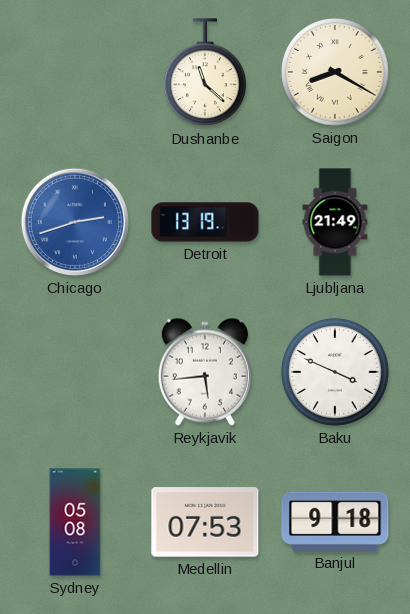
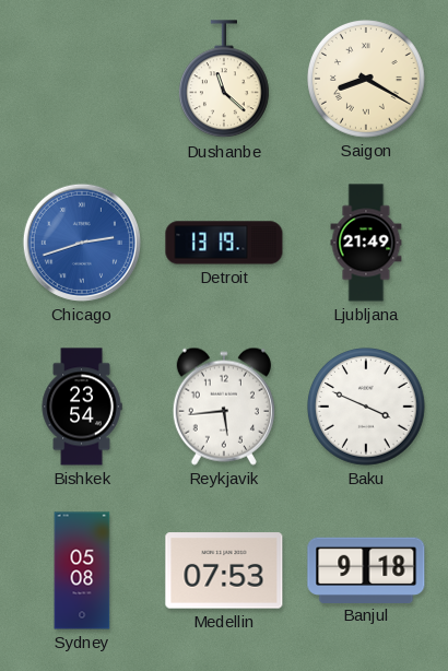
Bishkek: none -> 23:54 (82, 407)
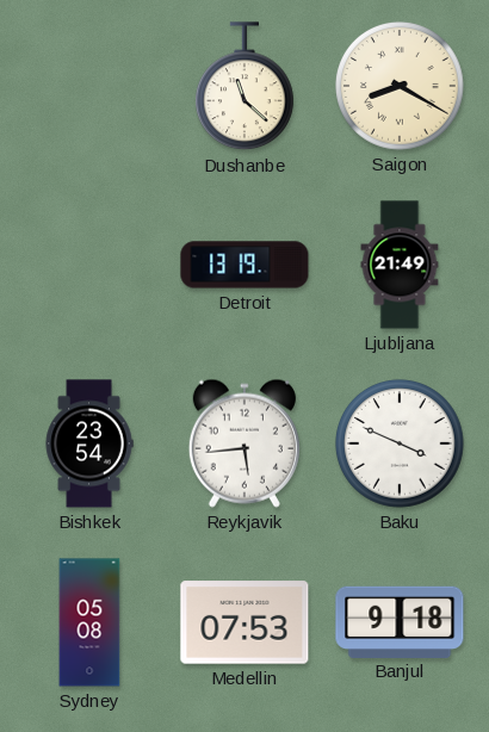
Chicago: 2:42 -> none (82, 243)
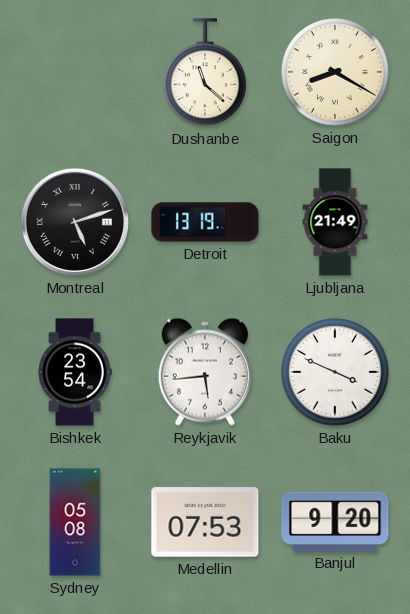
Montreal: none -> 5:12 (75, 222)
Banjul: 9:18 -> 9:20 (335, 521)
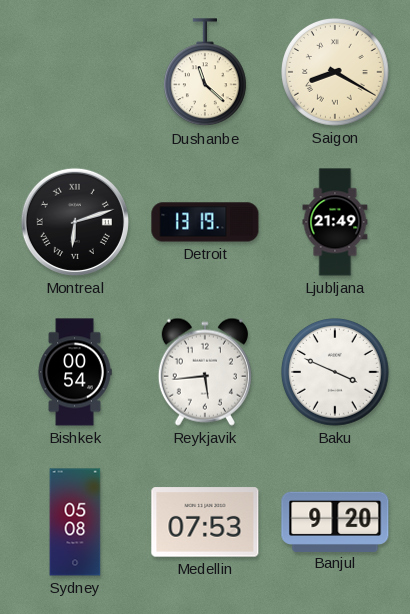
Montreal: 5:12 -> 6:12 (75, 222)
Bishkek: 23:54 -> 00:54 (75, 372)
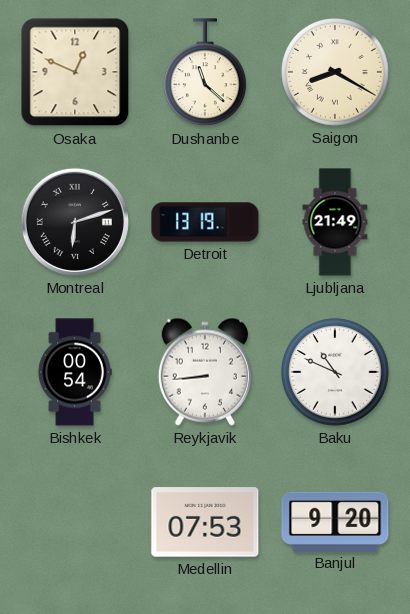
Osaka: none -> 12:49 (75, 72)
Reykjavik: 5:44 -> 8:44 (205, 372)
Baku: 3:49 -> 10:49 (336, 373)
Sydney: 05:08 -> none (75, 522)
